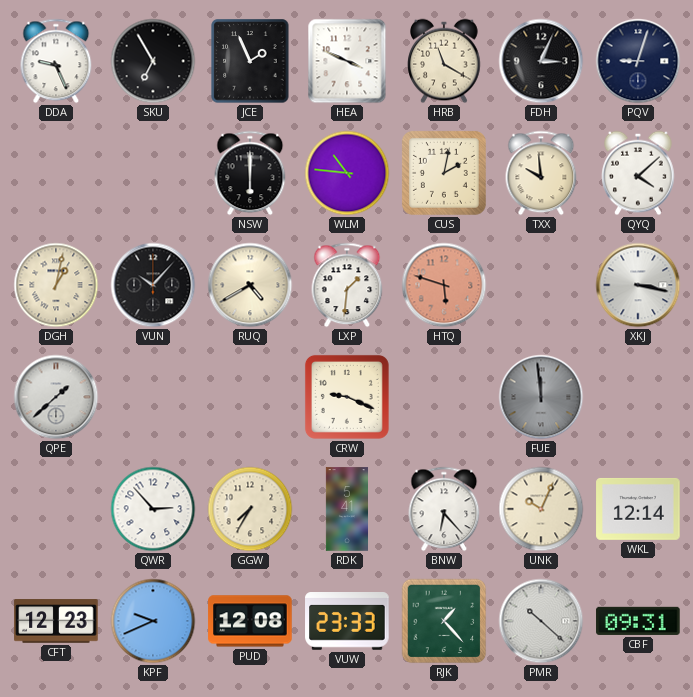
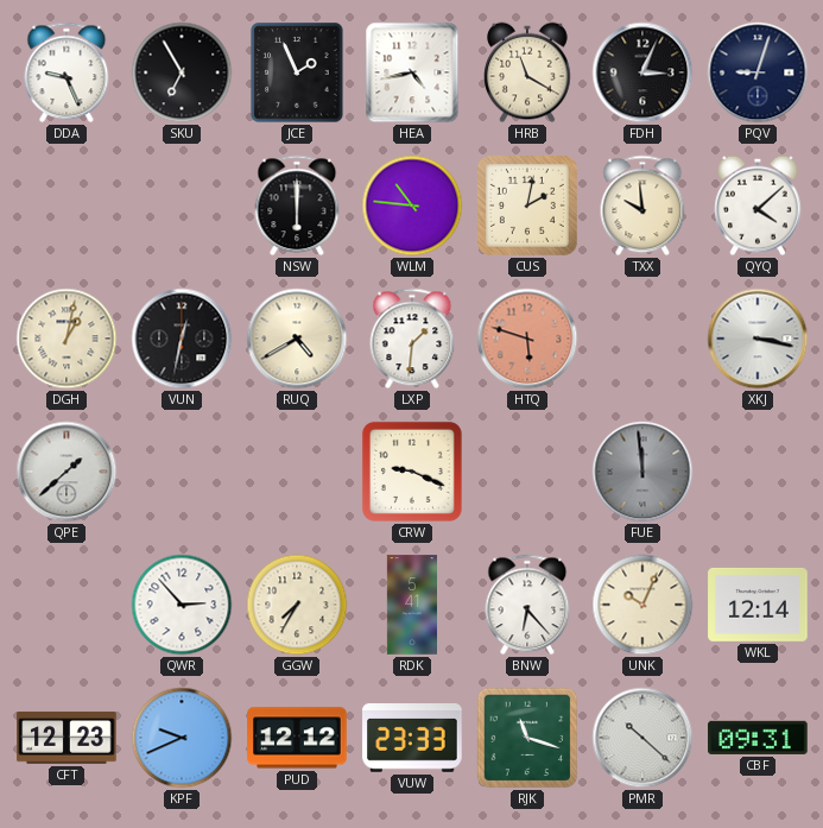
HEA: 3:49 -> 4:43 (412, 72)
VUN: 10:07 -> 12:32 (182, 339)
PUD: 12:08 -> 12:12 (297, 738)
RJK: 1:23 -> 11:18 (527, 738)
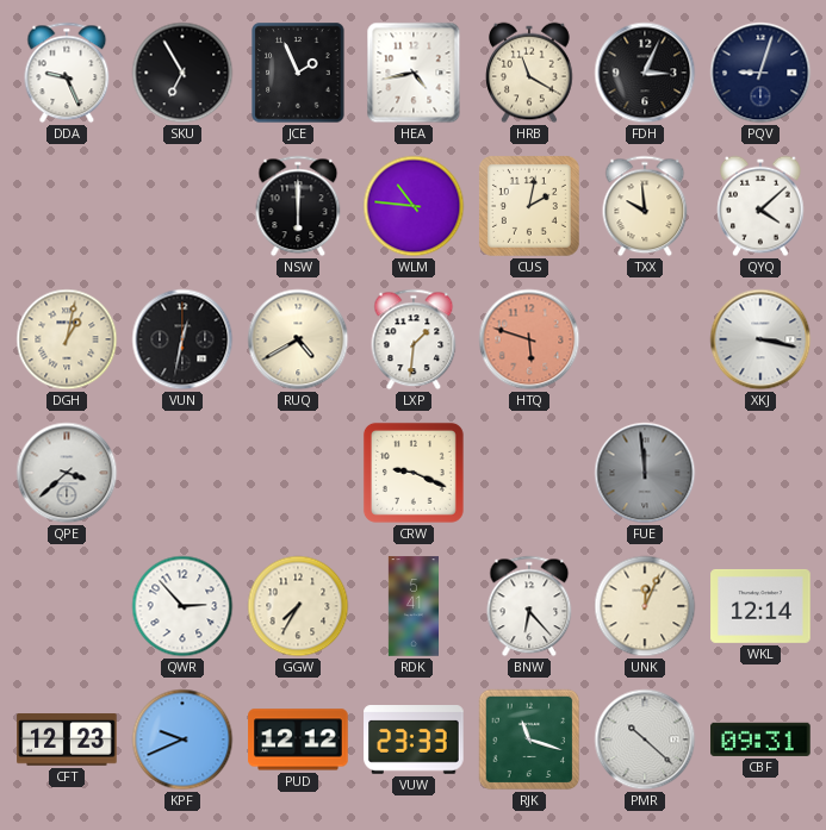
QPE: 1:38 -> 3:38 (67, 473)
UNK: 10:04 -> 12:04 (645, 606)
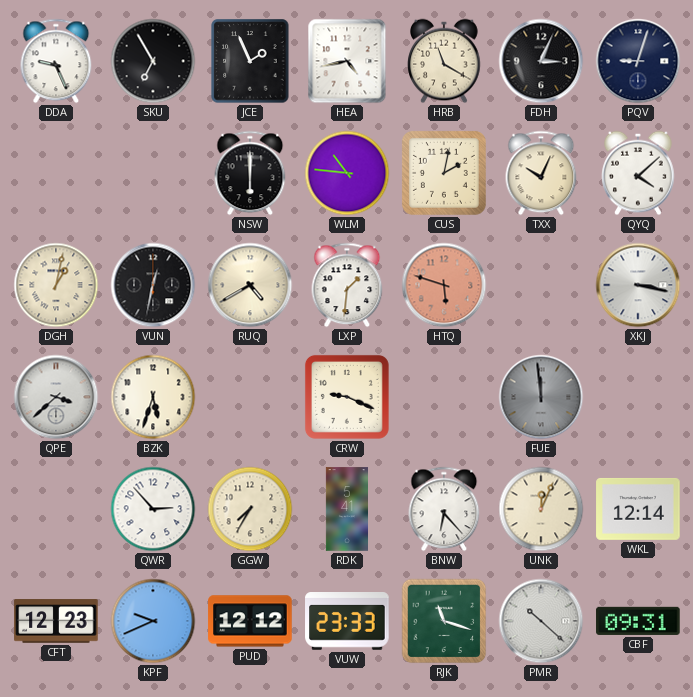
TXX: 9:59 -> 10:04 (541, 173)
BZK: none -> 5:33 (153, 397)
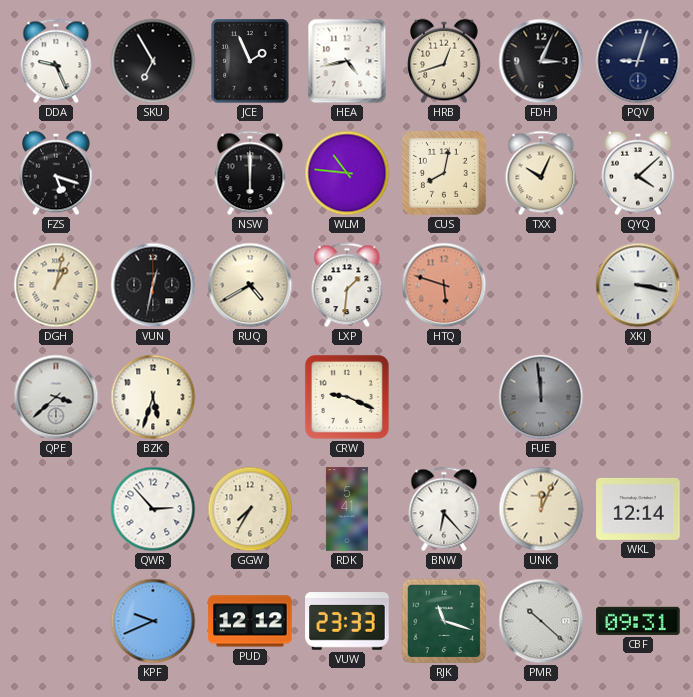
HRB: 11:20 -> 12:42 (444, 61)
FZS: none -> 5:18 (56, 173)
CUS: 2:02 -> 8:02 (444, 173)
CFT: 12:23 -> none (56, 621)
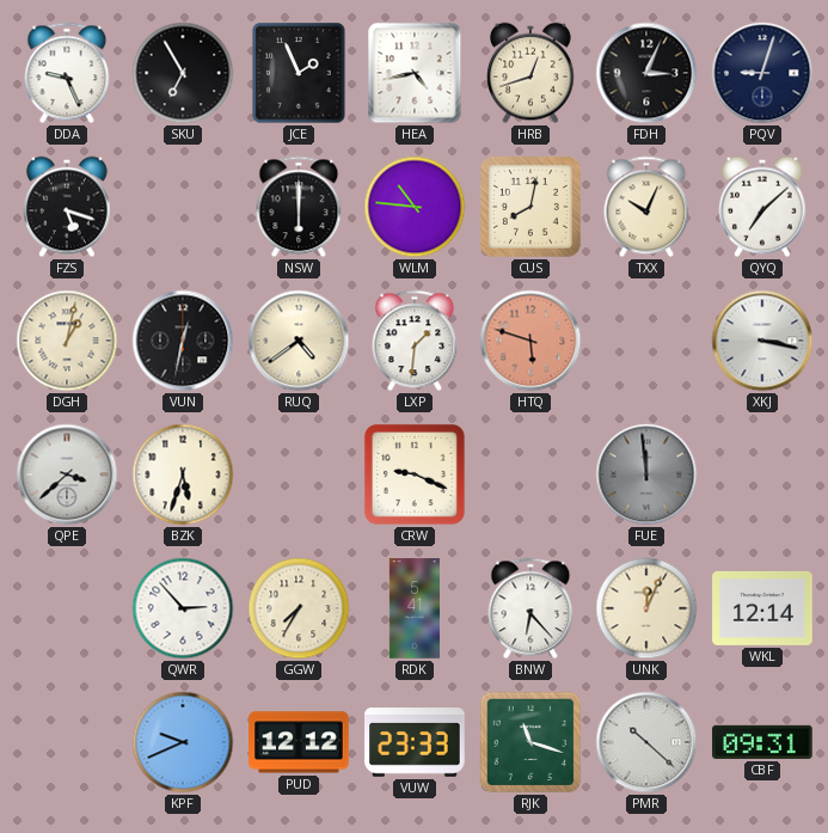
QYQ: 4:08 -> 7:08 (762, 207)
RUQ: 4:40 -> 4:39 (299, 341)
